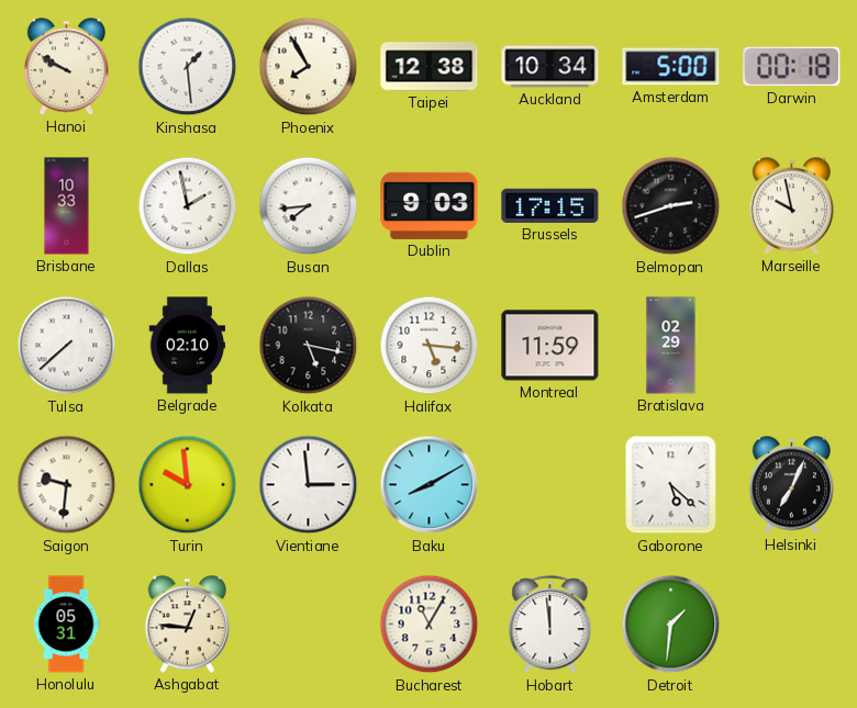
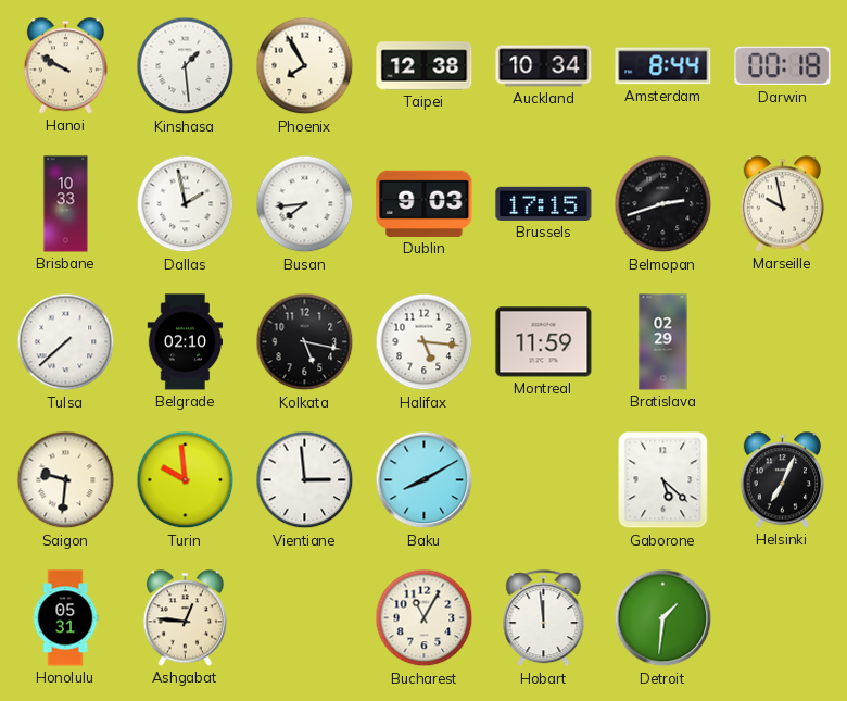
Amsterdam: 5:00 -> 8:44 (663, 66)
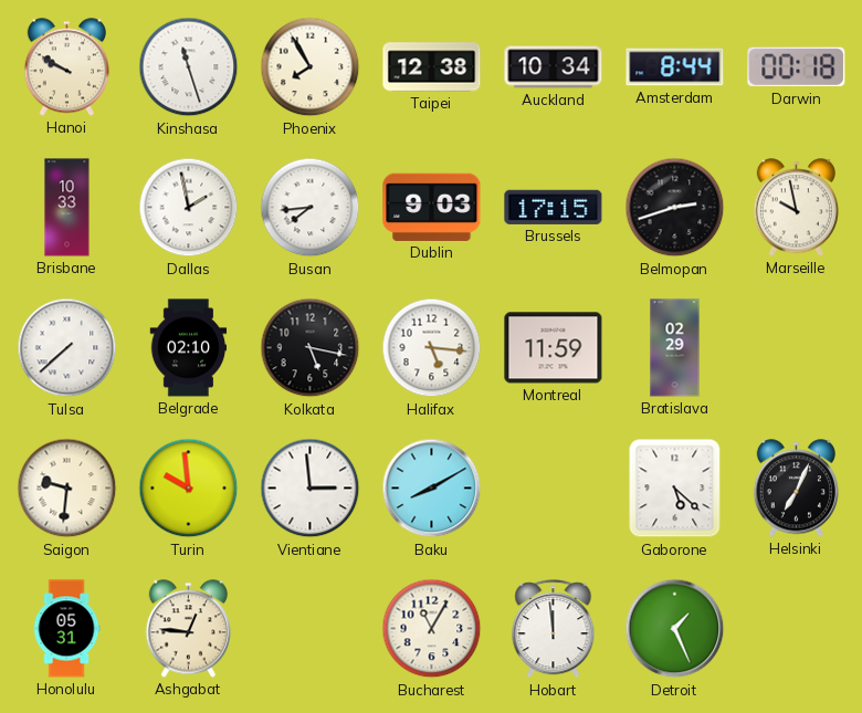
Kinshasa: 1:29 -> 11:27 (189, 67)
Detroit: 1:31 -> 1:26 (675, 629)
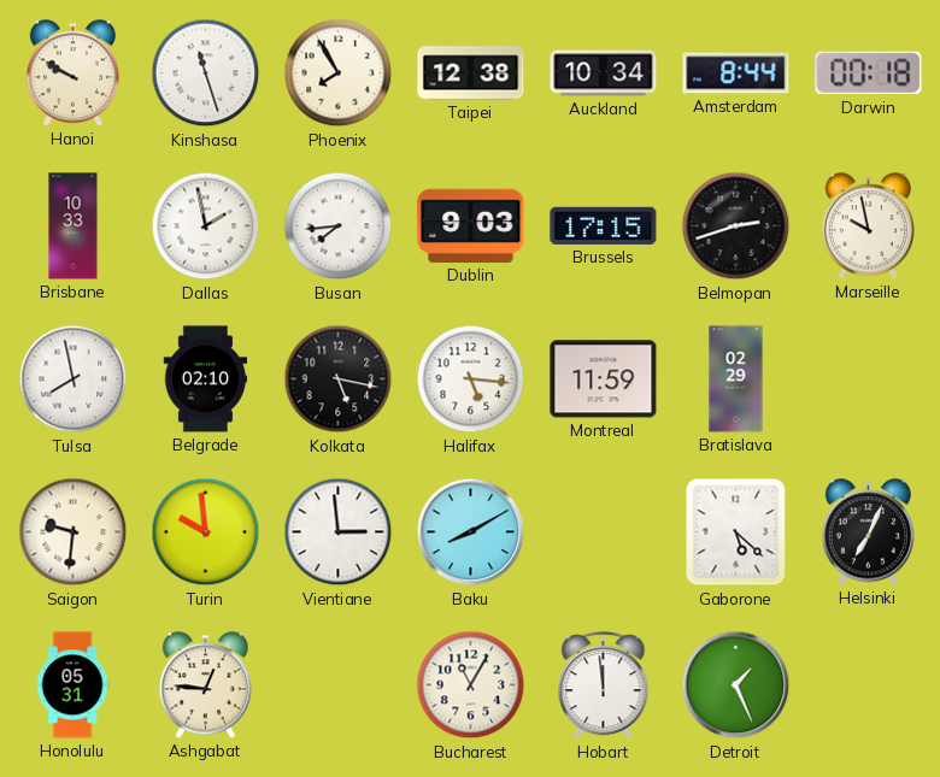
Tulsa: 7:38 -> 7:58 (74, 379)
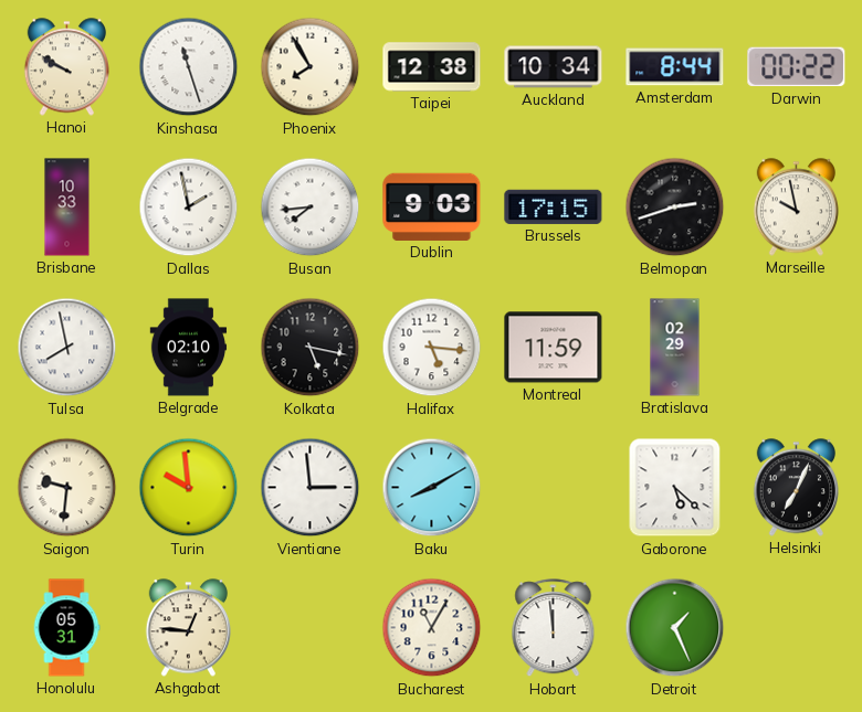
Darwin: 00:18 -> 00:22 (797, 67)
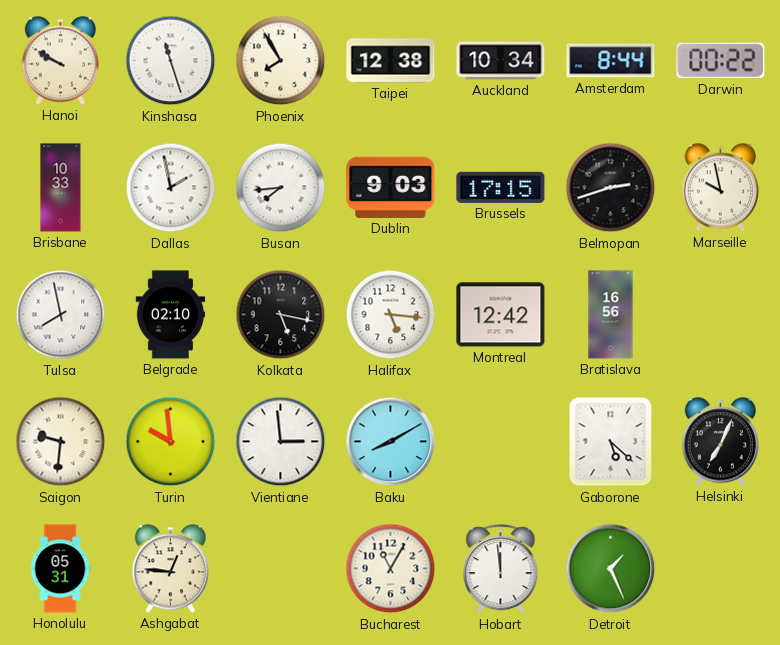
Montreal: 11:59 -> 12:42 (501, 315)
Bratislava: 02:29 -> 16:56 (611, 315)
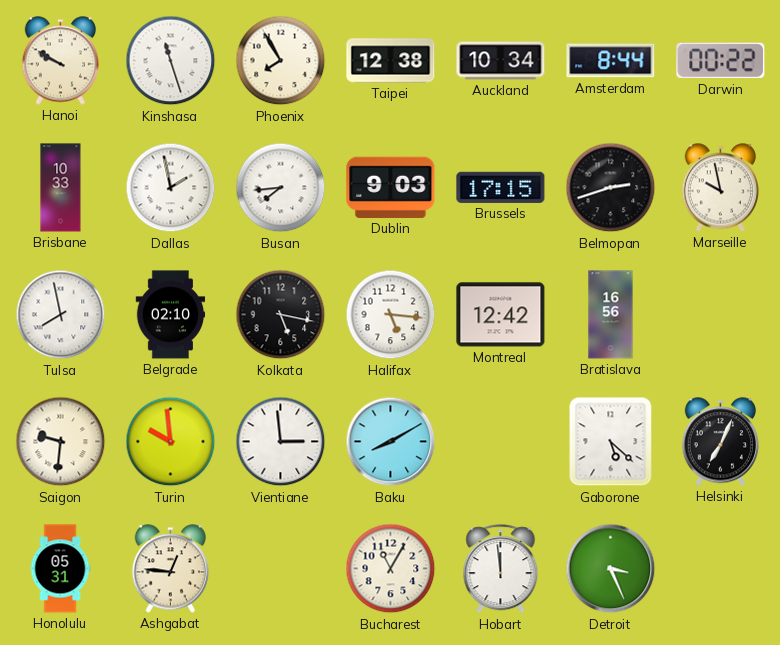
Detroit: 1:26 -> 3:26 (611, 569)
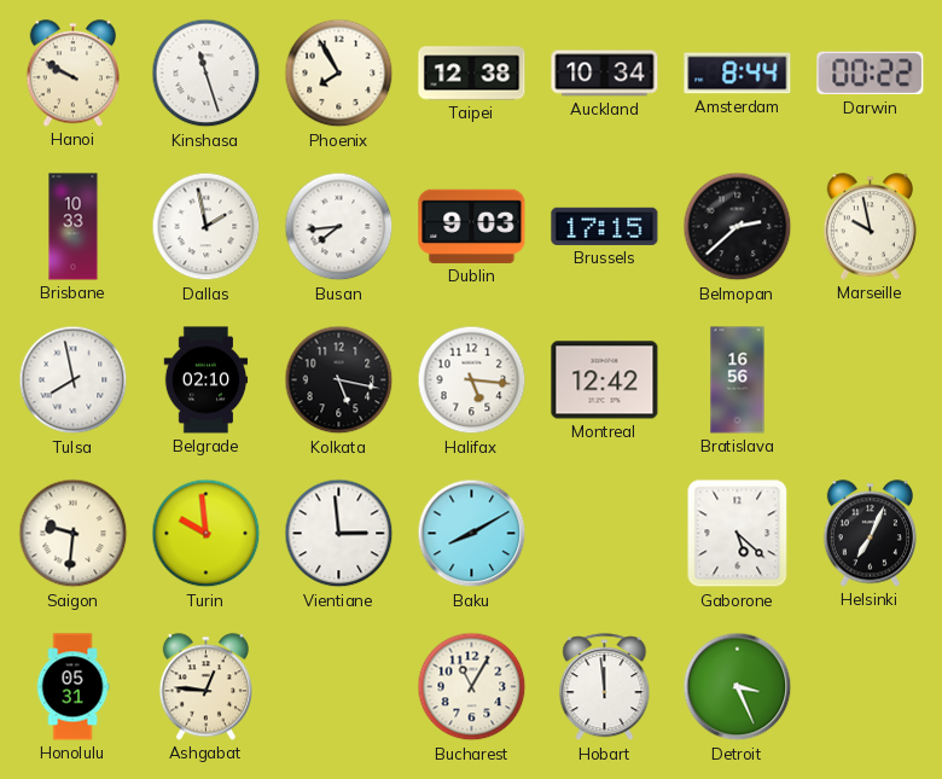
Belmopan: 2:42 -> 2:38 (738, 227)
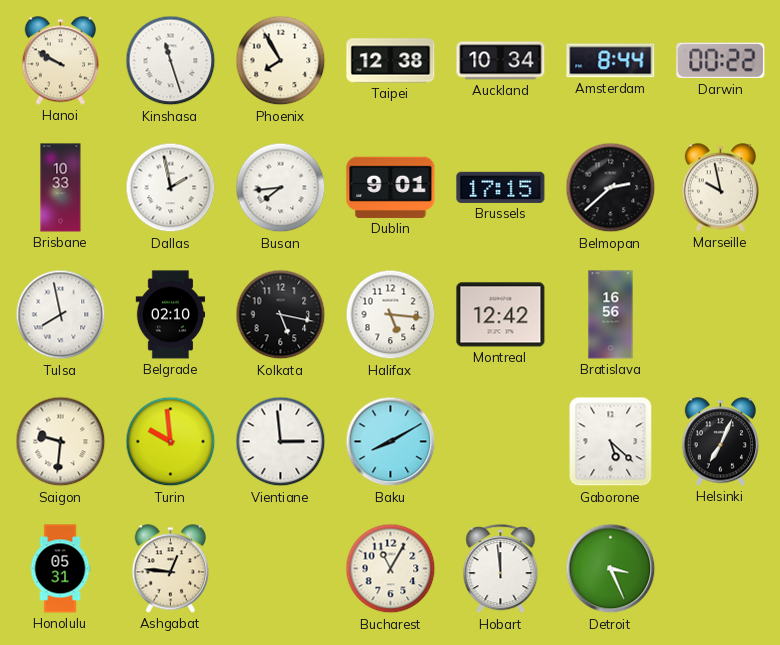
Dublin: 9:03 -> 9:01 (391, 187)
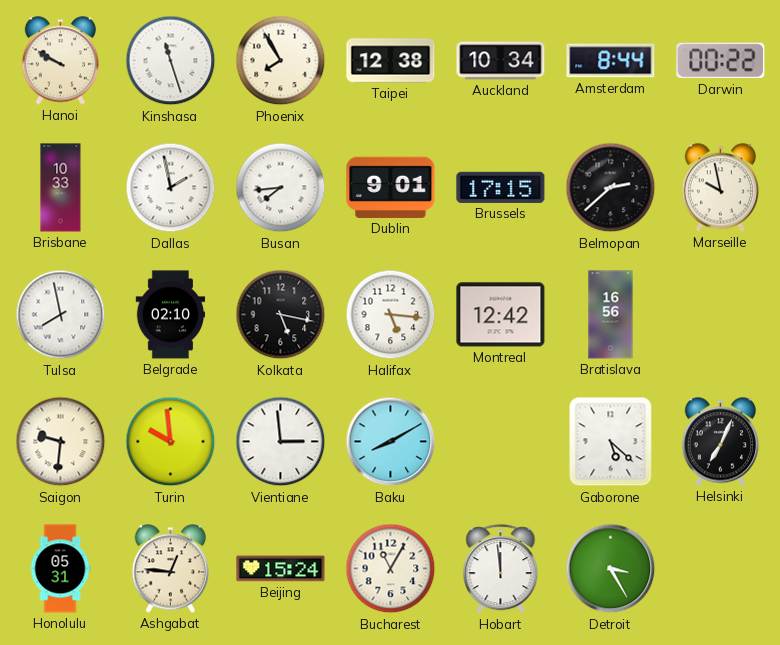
Beijing: none -> 15:24 (281, 569)
Detroit: 3:26 -> 3:25 (611, 569)
